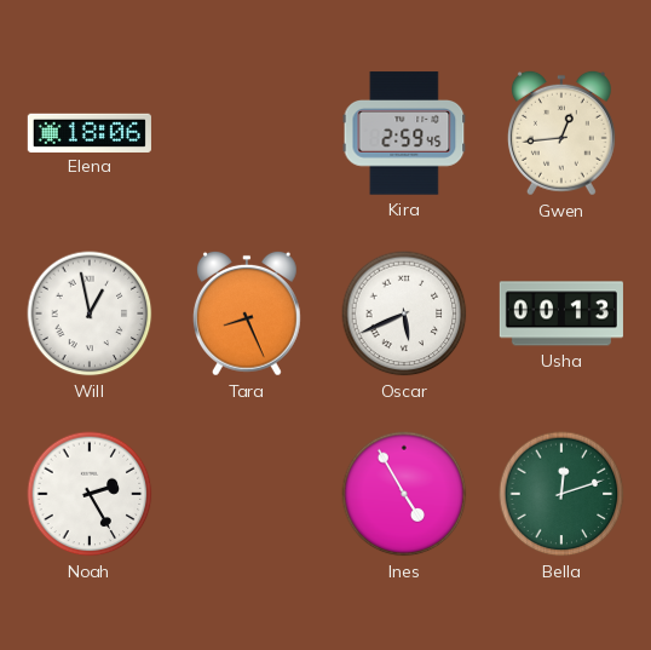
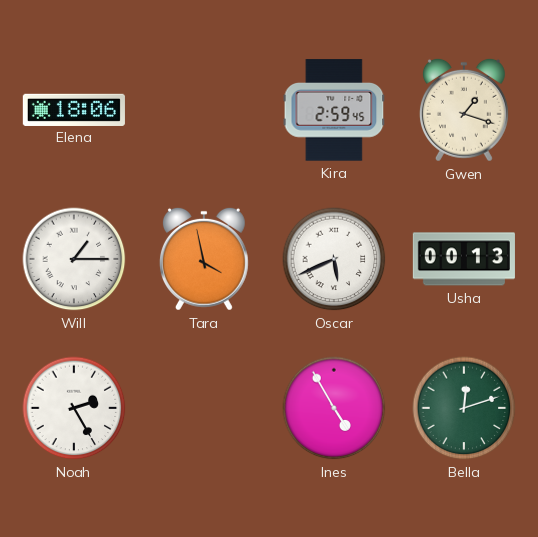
Gwen: 12:44 -> 1:18 (464, 110)
Will: 12:58 -> 1:15 (74, 259)
Tara: 8:26 -> 3:58 (204, 259)
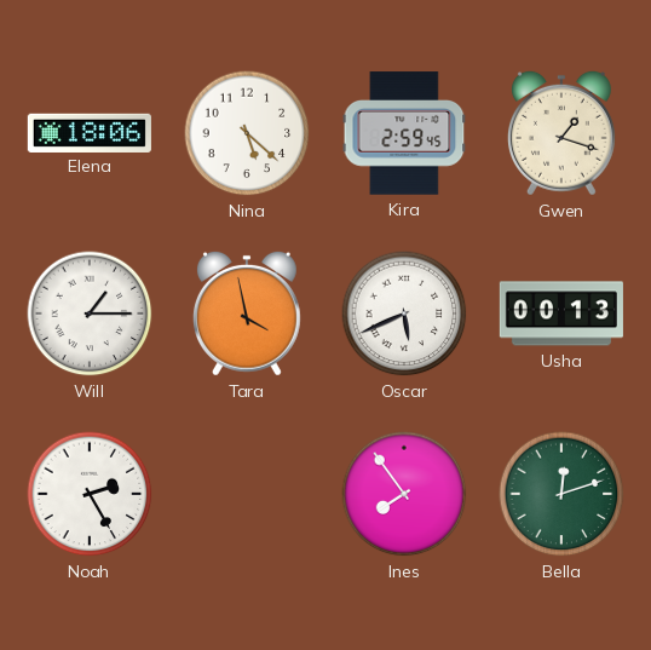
Nina: none -> 5:22 (247, 133)
Ines: 4:55 -> 7:54 (404, 494)
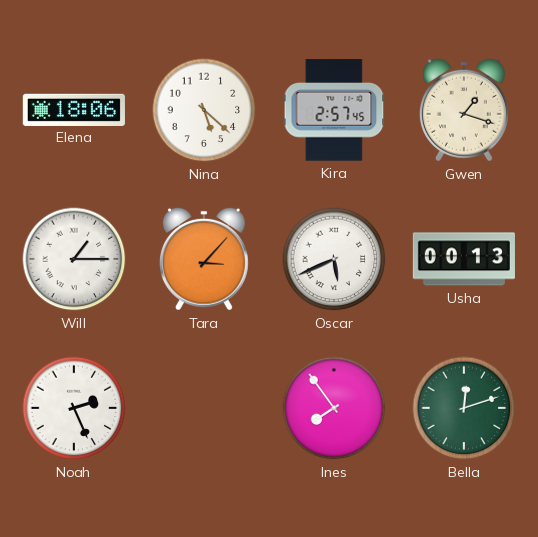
Kira: 2:59 -> 2:57 (334, 110)
Tara: 3:58 -> 3:07 (204, 259)
Noah: 2:25 -> 2:26 (74, 408)
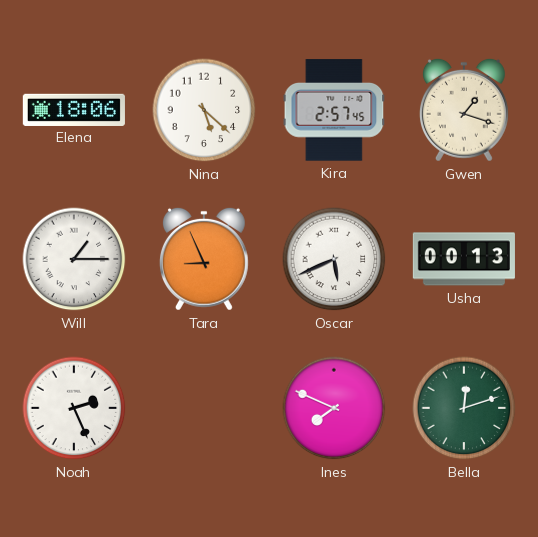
Tara: 3:07 -> 8:56 (204, 259)
Ines: 7:54 -> 7:49 (334, 408)
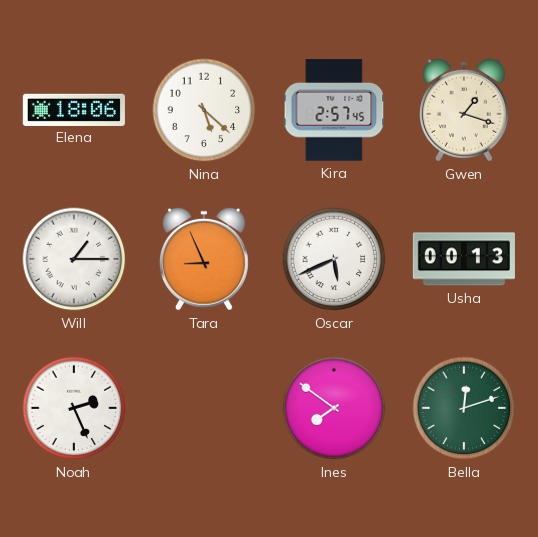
Ines: 7:49 -> 7:51 (334, 408)
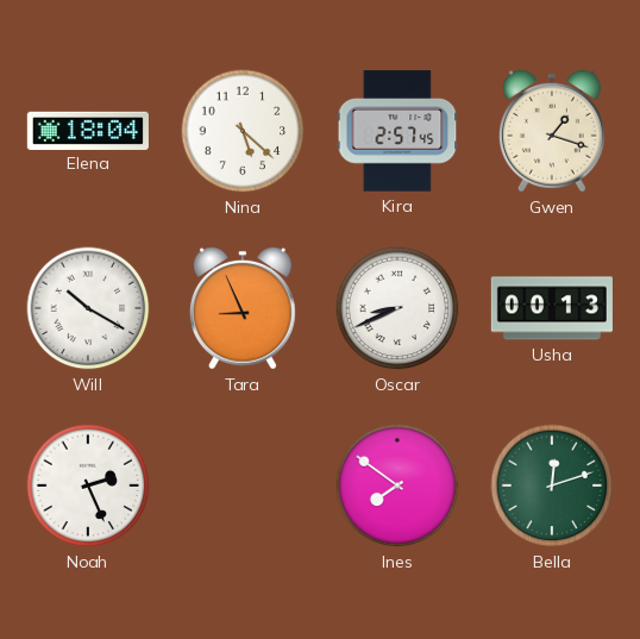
Elena: 18:06 -> 18:04 (88, 130)
Will: 1:15 -> 10:20 (88, 308)
Oscar: 5:41 -> 8:41 (397, 308)
